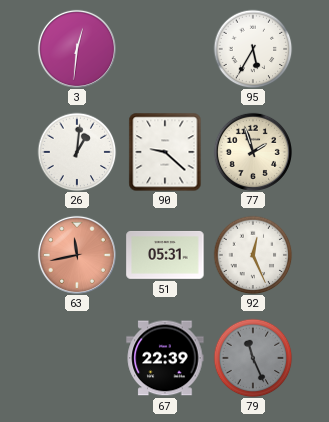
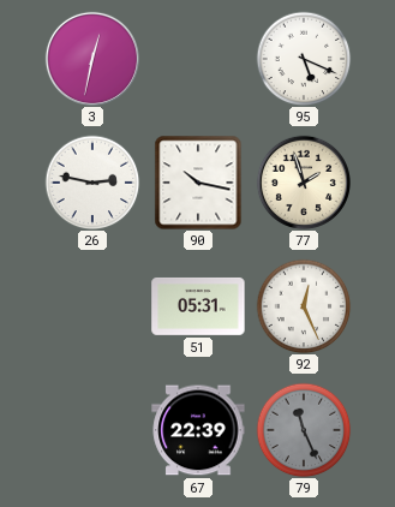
3: 12:31 -> 12:32 (92, 59)
95: 5:35 -> 5:19 (304, 59)
26: 1:01 -> 2:47 (92, 183)
90: 9:22 -> 10:17 (198, 183)
63: 11:43 -> none (77, 255)
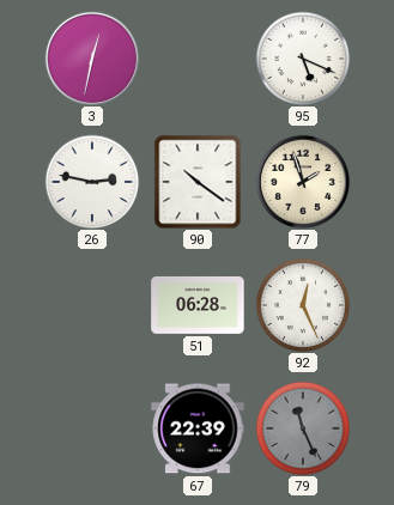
90: 10:17 -> 10:21 (198, 182)
51: 05:31 -> 06:28 (198, 305)
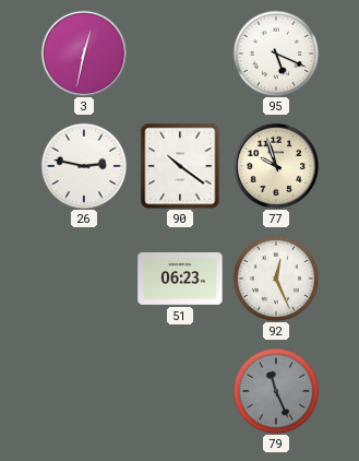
77: 1:57 -> 9:57 (276, 166)
51: 06:28 -> 06:23 (180, 279)
67: 22:39 -> none (198, 428)
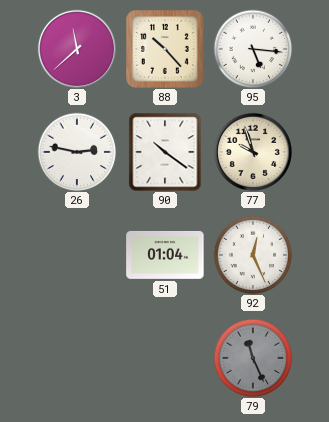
3: 12:32 -> 11:38 (77, 49)
88: none -> 10:23 (166, 50)
95: 5:19 -> 5:16 (253, 49)
51: 06:23 -> 01:04 (165, 255)
